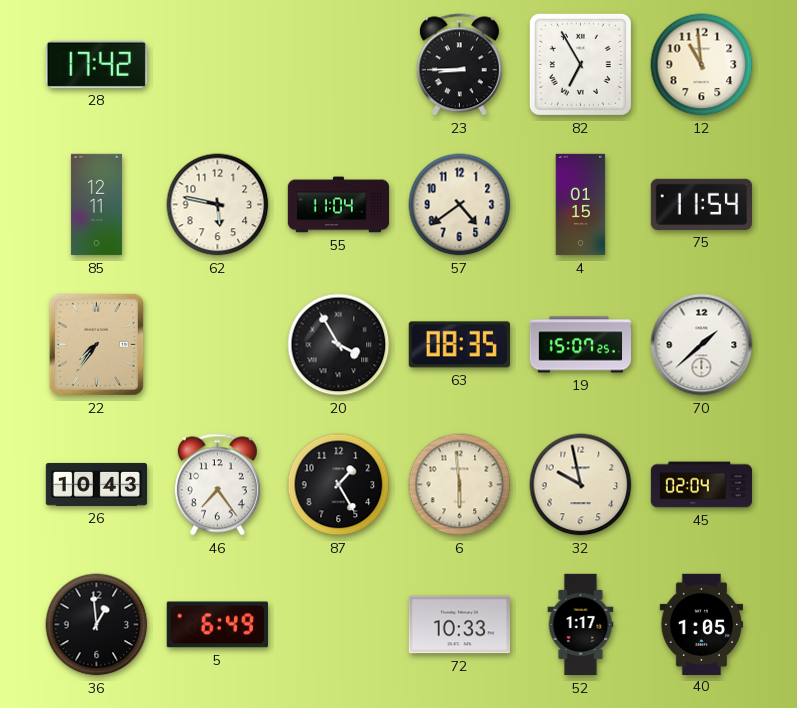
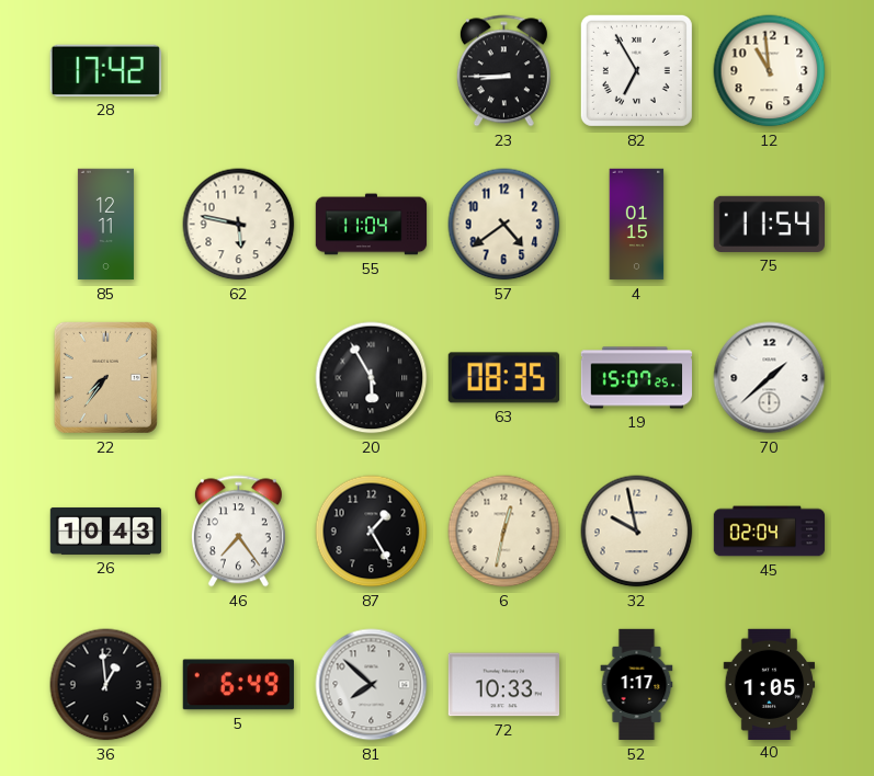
20: 3:55 -> 5:55 (372, 378)
6: 5:59 -> 12:32 (504, 532)
81: none -> 7:52 (372, 685)
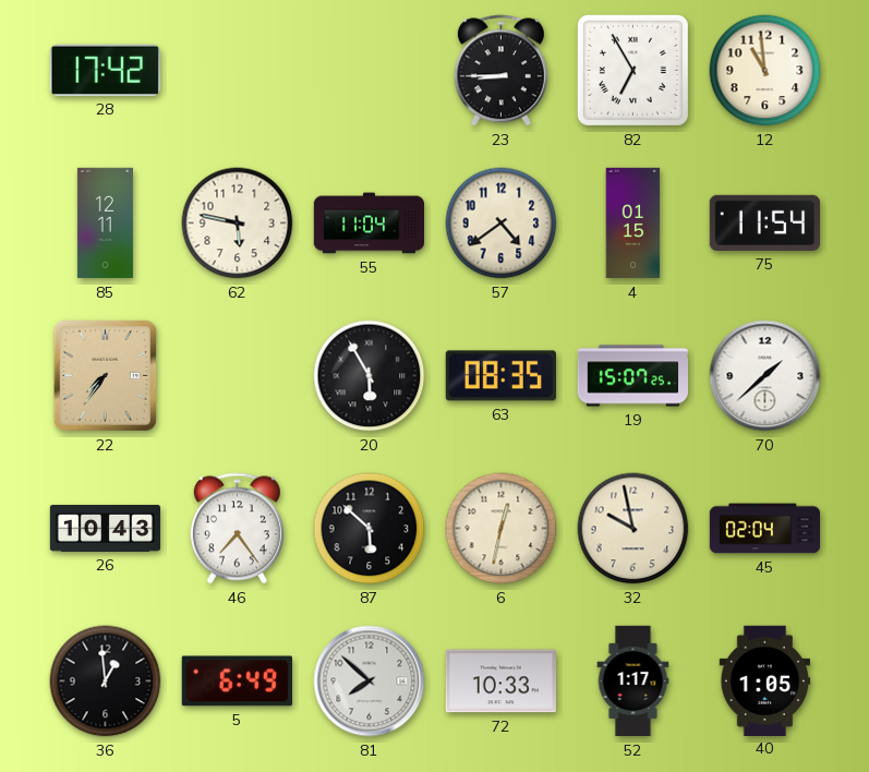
87: 1:25 -> 5:52 (370, 529)
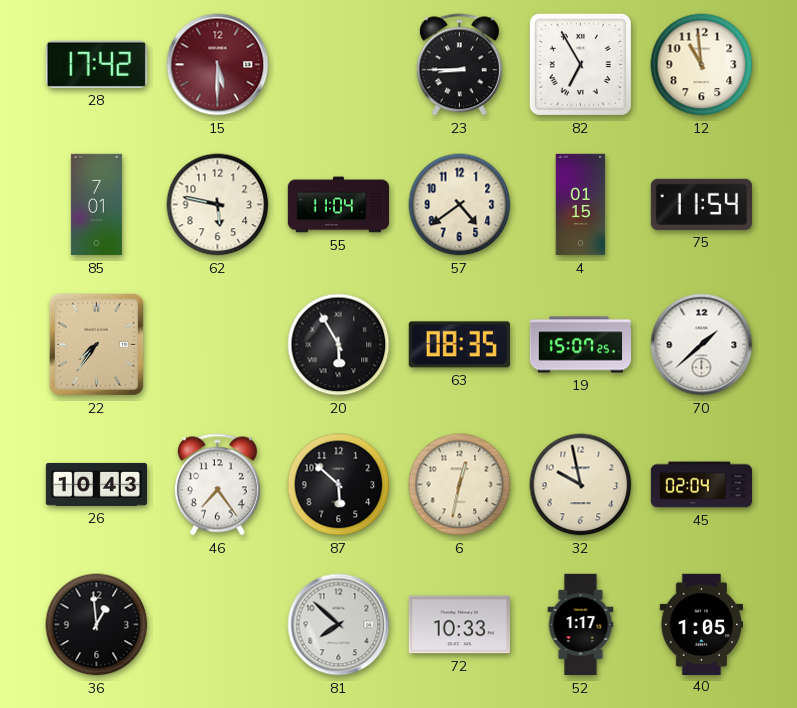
15: none -> 5:30 (218, 65)
85: 12:11 -> 7:01 (96, 205)
5: 6:49 -> none (237, 681)
